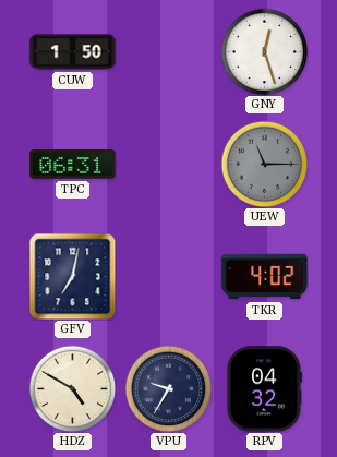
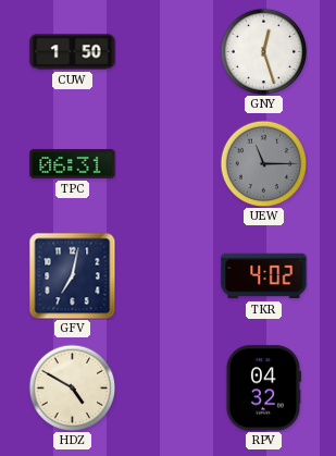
VPU: 9:35 -> none (168, 388)
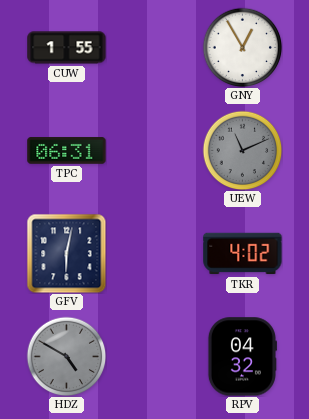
CUW: 1:50 -> 1:55 (67, 48)
GNY: 12:27 -> 12:55 (242, 47)
UEW: 11:15 -> 11:11 (242, 150)
GFV: 7:02 -> 6:02 (66, 253)
HDZ dial: cream -> grey (66, 356)
